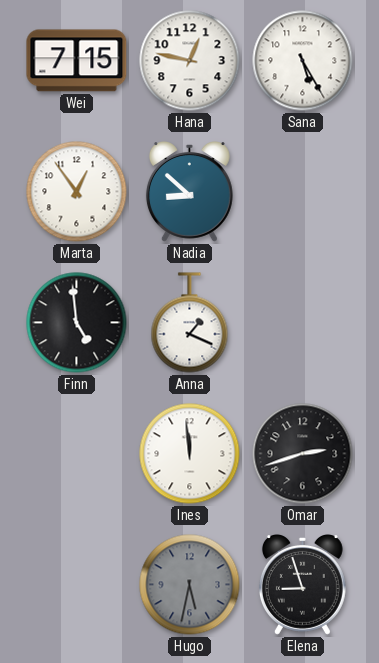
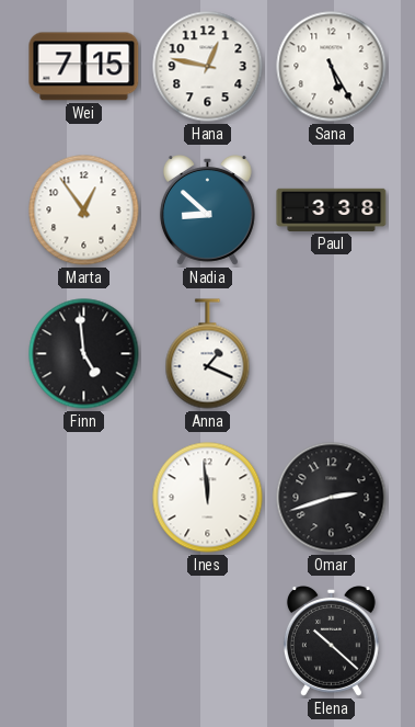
Paul: none -> 3:38 (332, 209)
Hugo: 5:32 -> none (190, 585)
Elena: 8:57 -> 10:22 (331, 641)
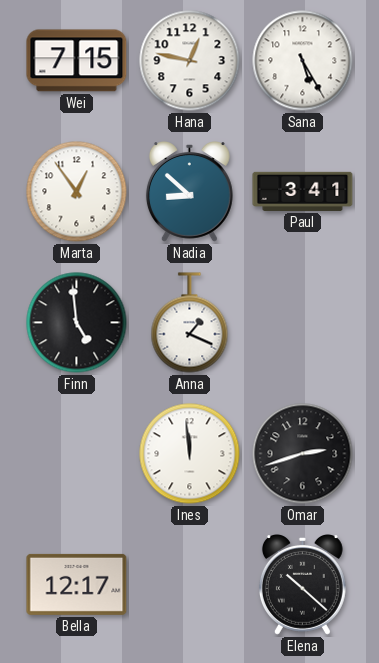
Paul: 3:38 -> 3:41 (303, 191)
Bella: none -> 12:17 (77, 584)
